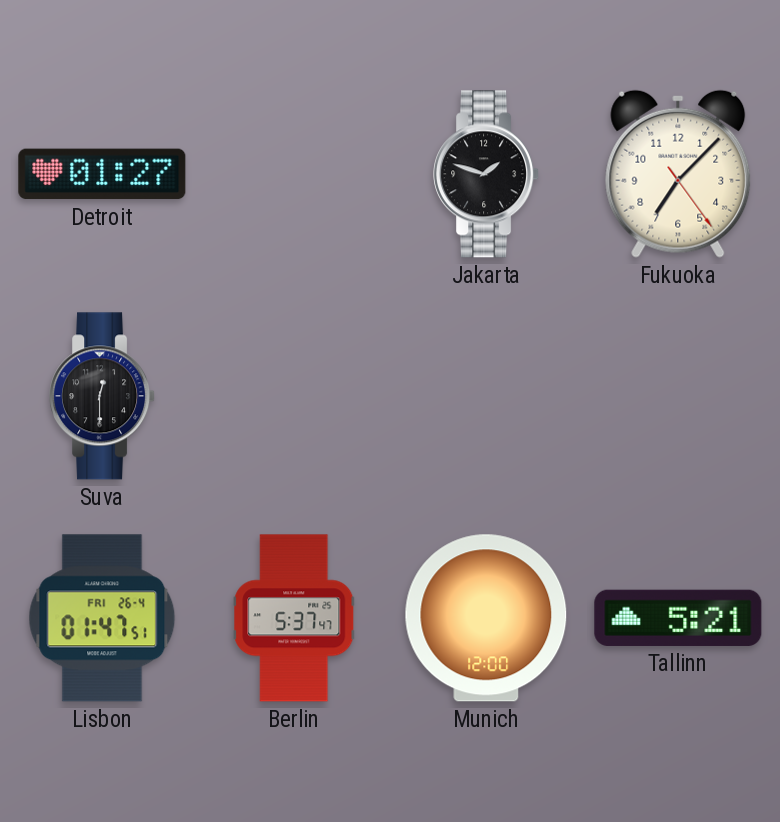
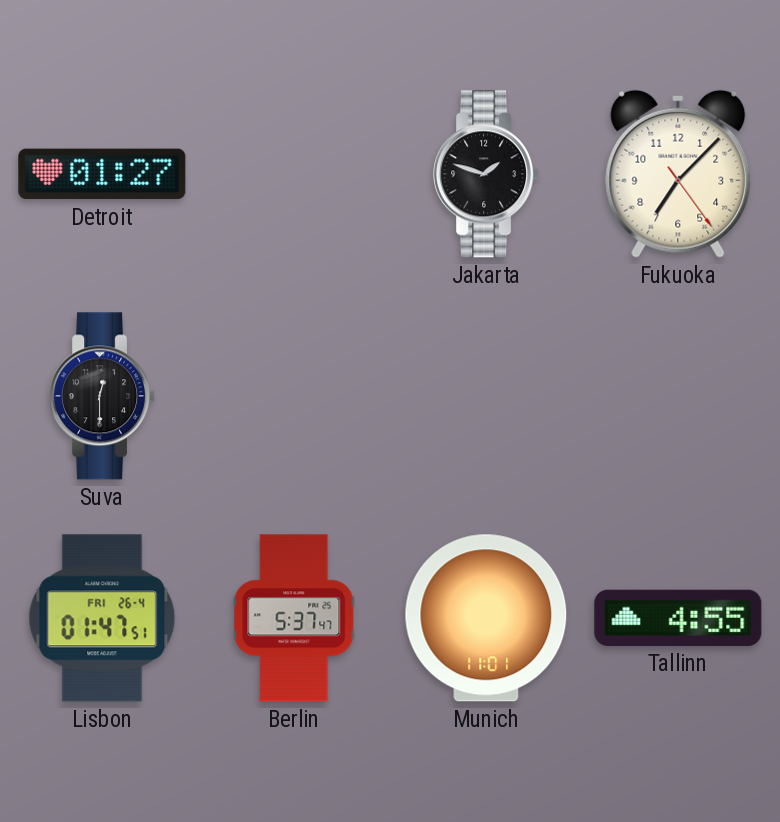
Munich: 12:00 -> 11:01 (486, 618)
Tallinn: 5:21 -> 4:55 (678, 618)
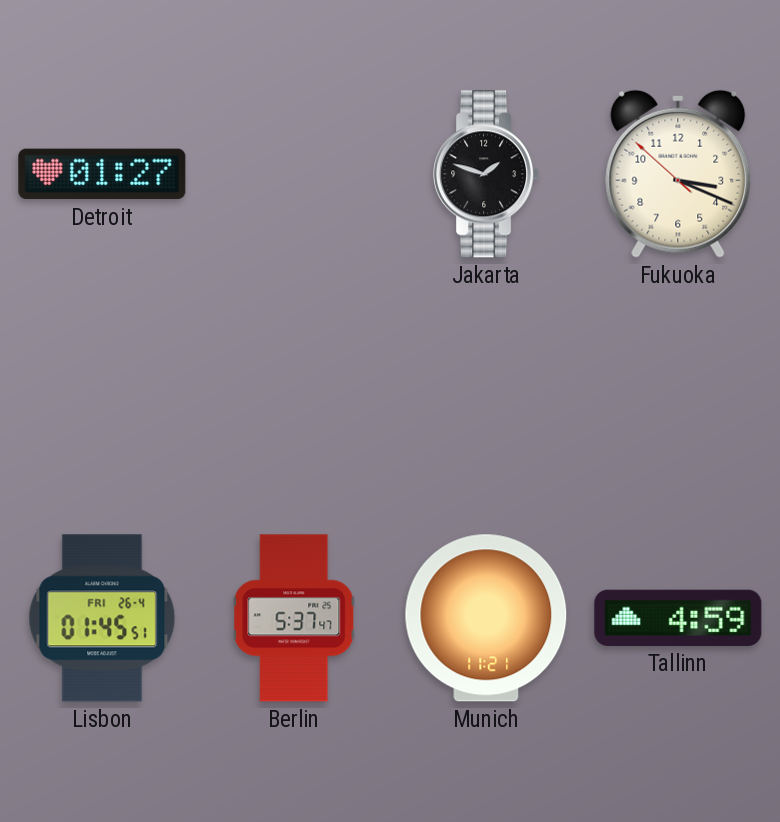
Fukuoka: 7:07 -> 3:18 (678, 174)
Suva: 12:30 -> none (103, 396)
Lisbon: 01:47 -> 01:45 (102, 618)
Munich: 11:01 -> 11:21 (486, 618)
Tallinn: 4:55 -> 4:59 (678, 618)
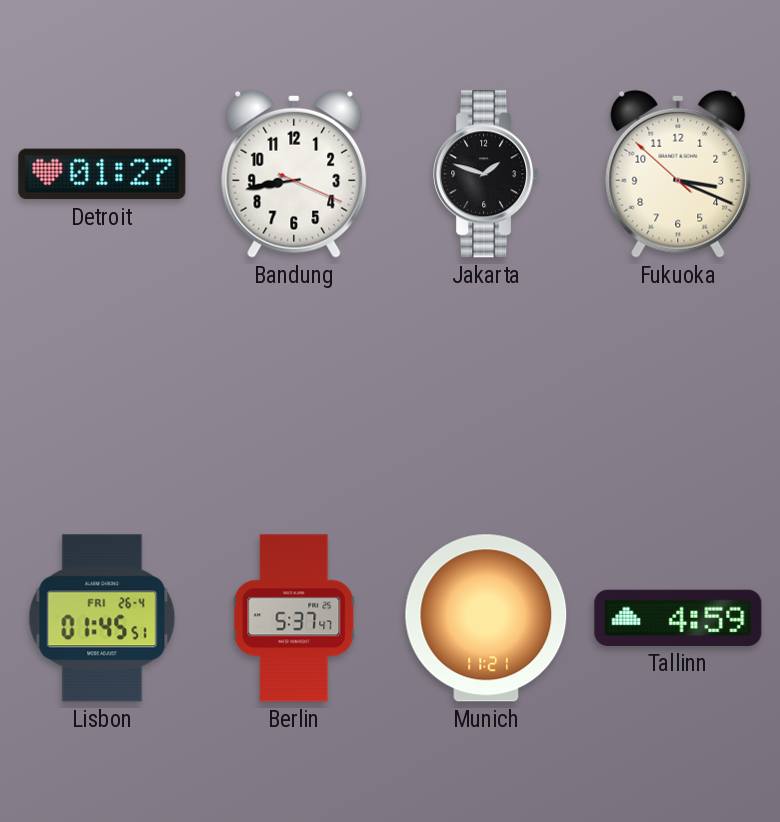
Bandung: none -> 8:43 (294, 174)
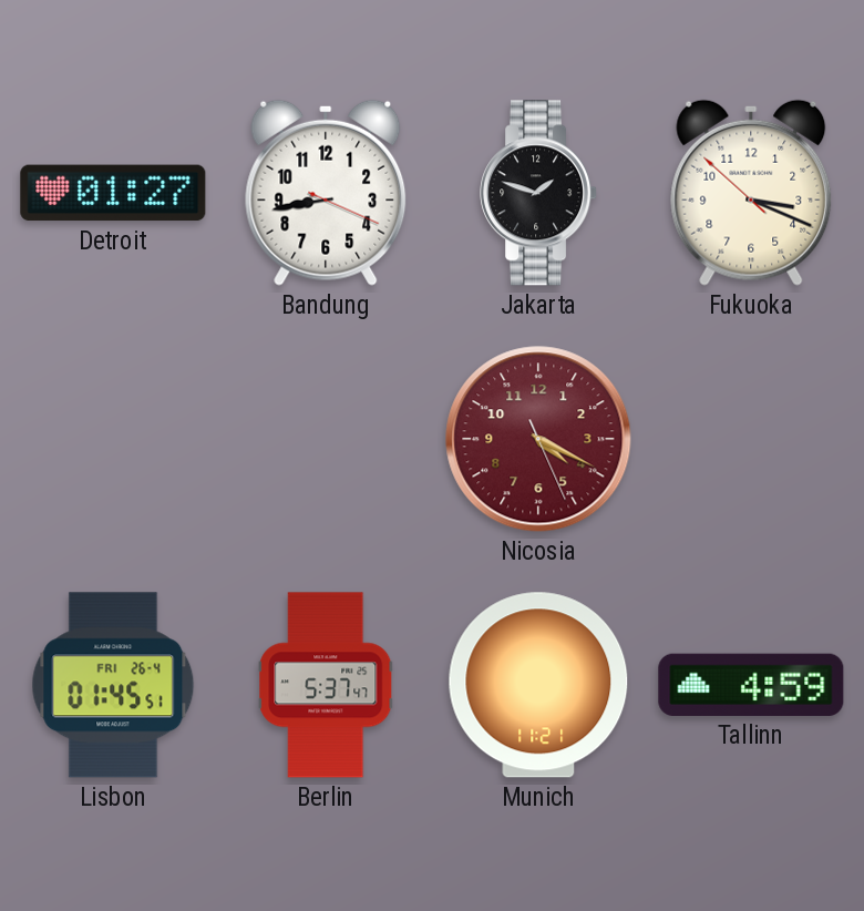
Nicosia: none -> 4:19 (538, 439)
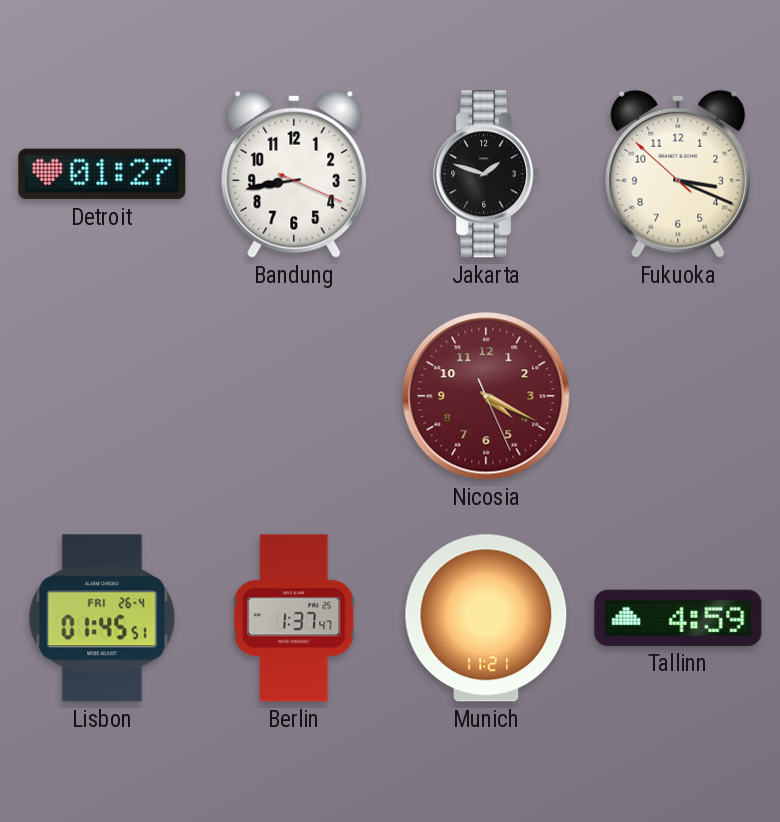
Berlin: 5:37 -> 1:37 (294, 618)
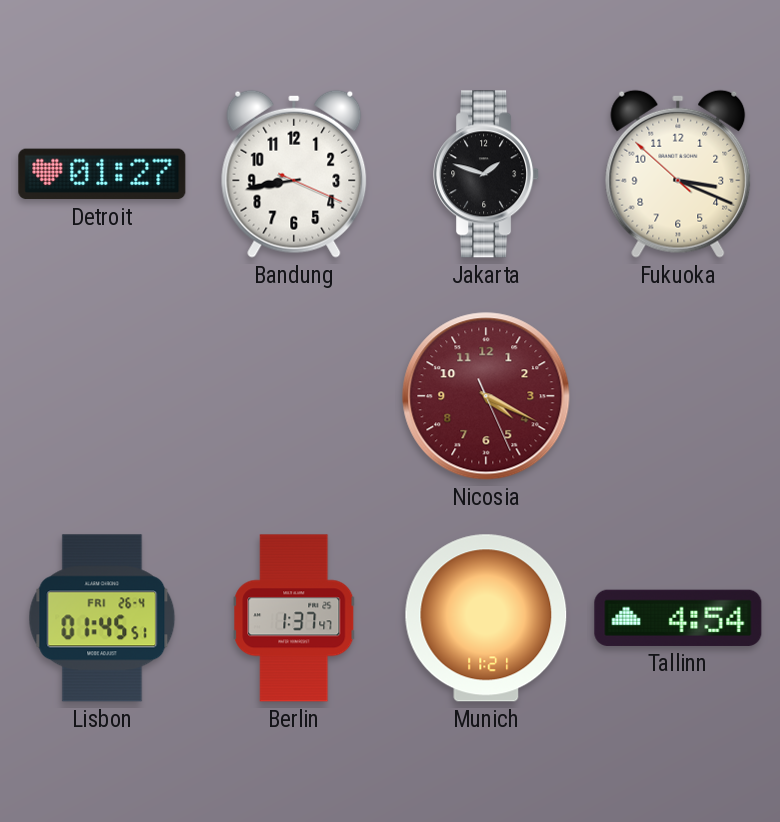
Tallinn: 4:59 -> 4:54 (678, 618)
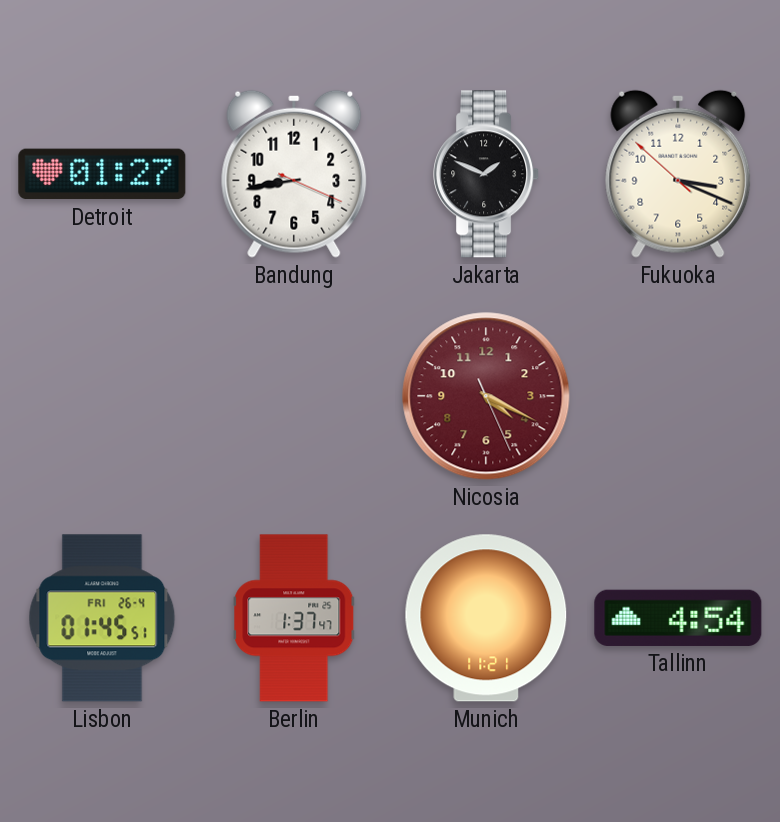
Jakarta: 1:48 -> 1:49 (487, 174)
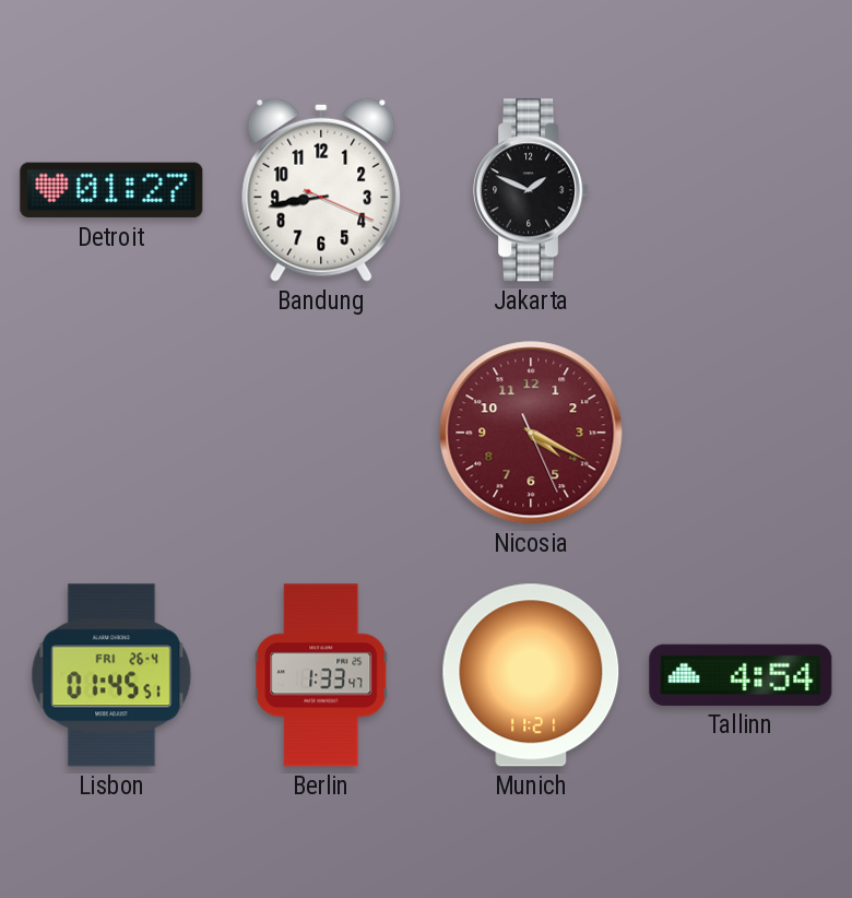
Fukuoka: 3:18 -> none (678, 174)
Berlin: 1:37 -> 1:33 (321, 675)
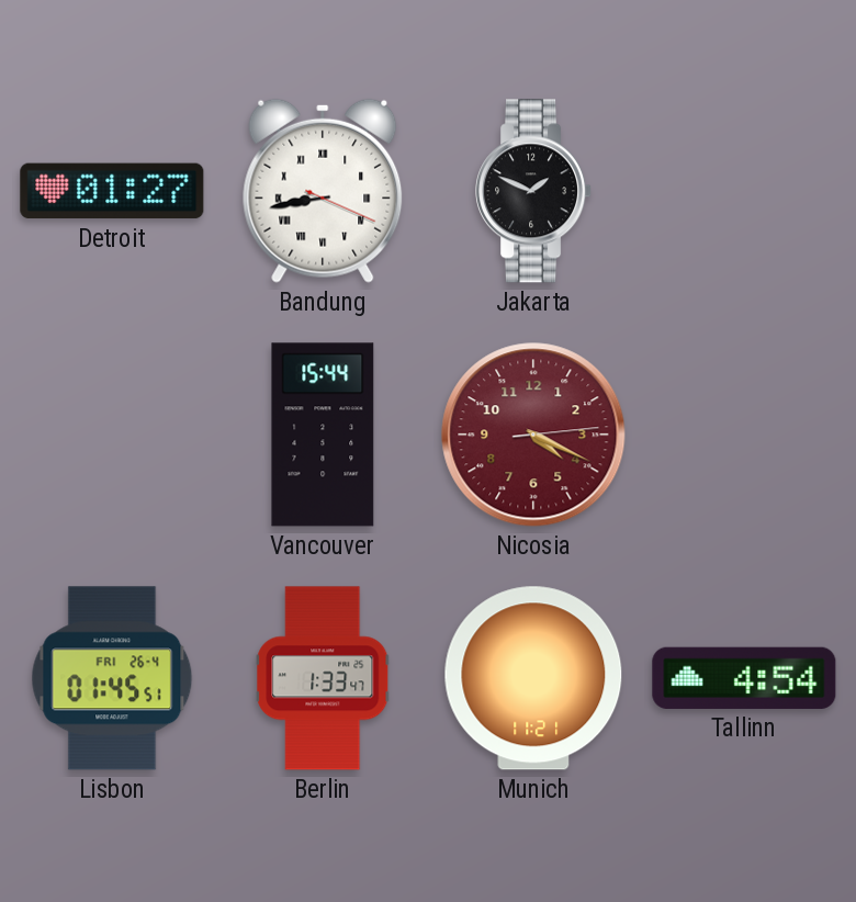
Bandung numerals: Arabic -> Roman (323, 191)
Vancouver: none -> 15:44 (323, 435)
Nicosia: 4:19:26 -> 4:19:14 (533, 435)
